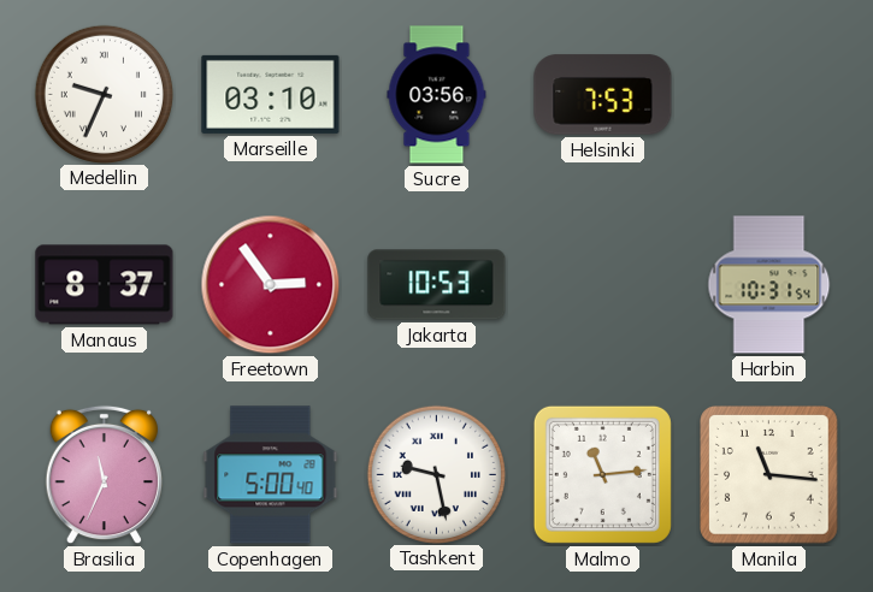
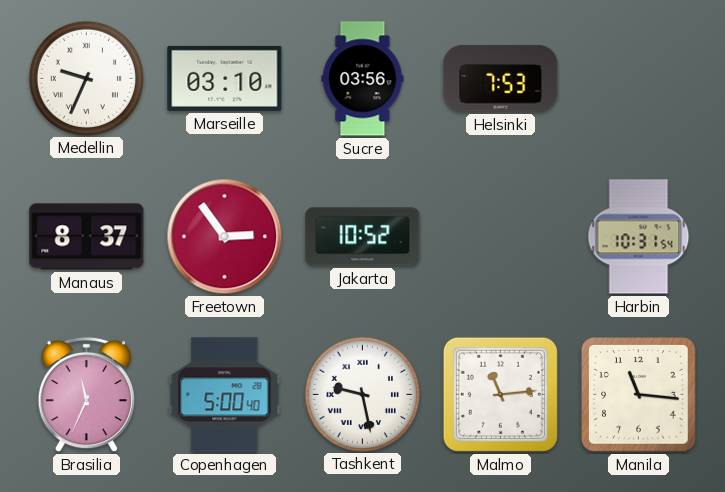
Jakarta: 10:53 -> 10:52 (363, 237)
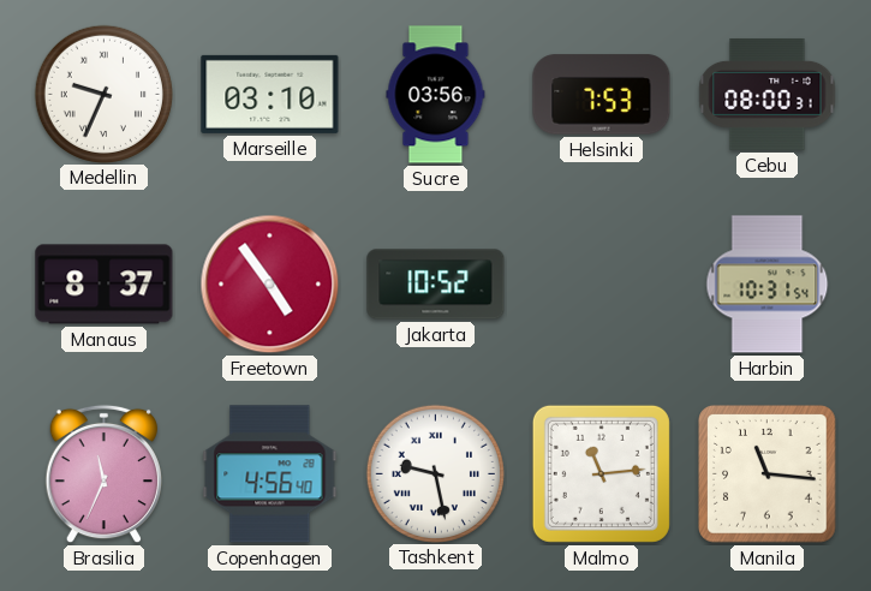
Cebu: none -> 08:00 (768, 94)
Freetown: 2:54 -> 4:54 (270, 285)
Copenhagen: 5:00 -> 4:56 (270, 474)
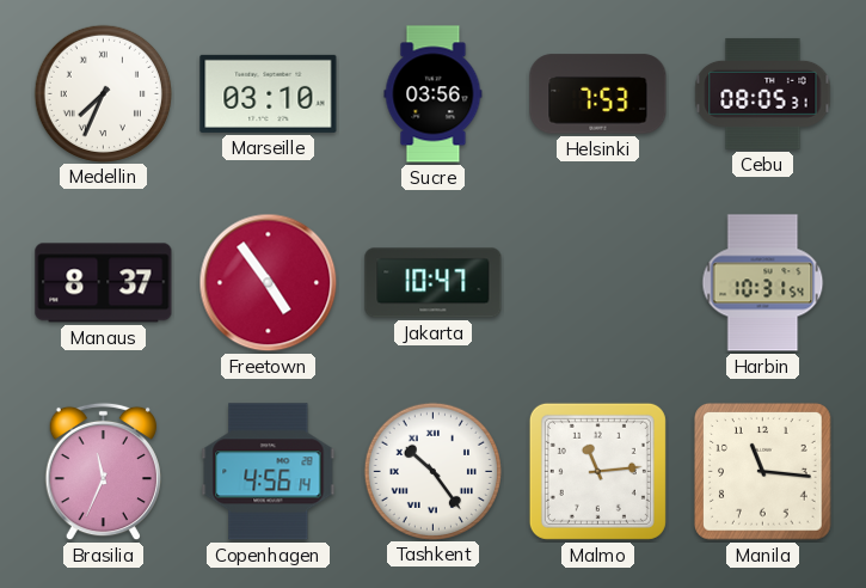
Medellin: 9:34 -> 7:34 (103, 93)
Cebu: 08:00 -> 08:05 (763, 93)
Jakarta: 10:52 -> 10:47 (434, 283)
Copenhagen: 4:56:40 -> 4:56:14 (269, 472)
Tashkent: 9:28 -> 10:24 (432, 471)
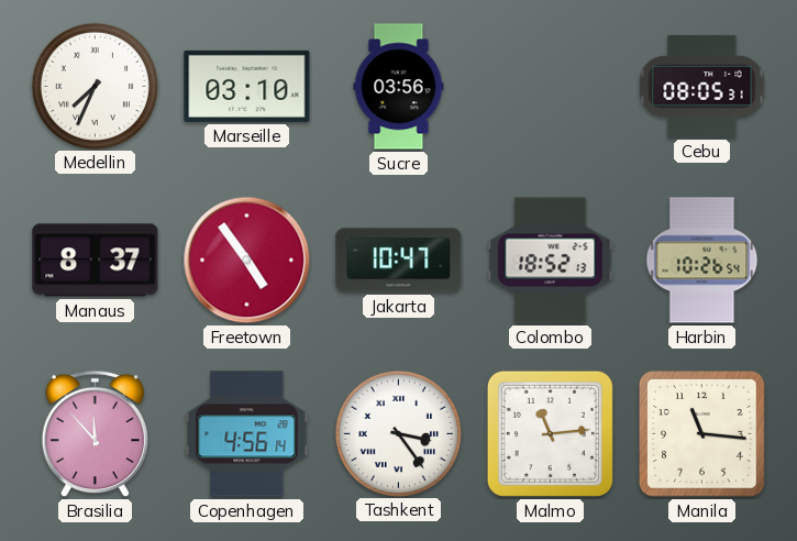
Helsinki: 7:53 -> none (598, 94)
Colombo: none -> 18:52 (551, 261)
Harbin: 10:31 -> 10:26 (702, 261)
Brasilia: 11:34 -> 11:53 (95, 434)
Tashkent: 10:24 -> 3:24 (398, 433)
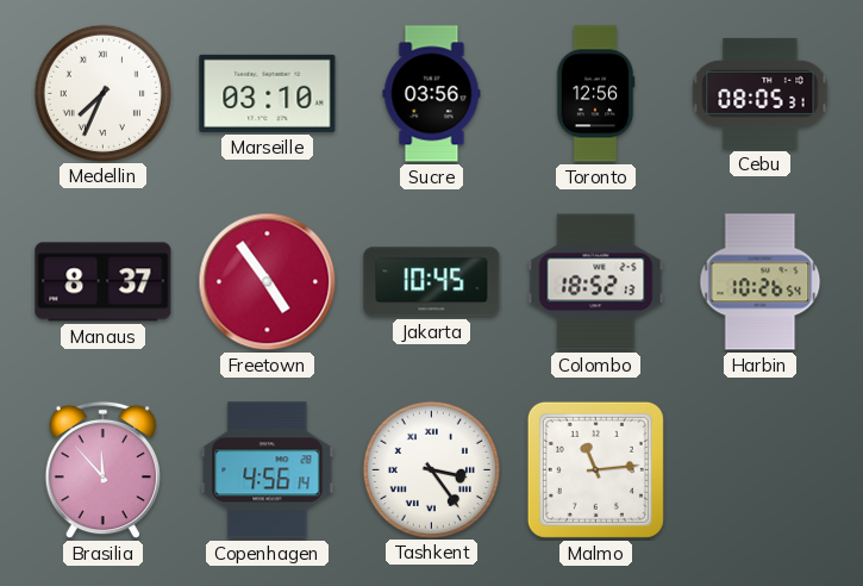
Toronto: none -> 12:56 (595, 94)
Jakarta: 10:47 -> 10:45 (432, 282)
Manila: 11:16 -> none (702, 434)
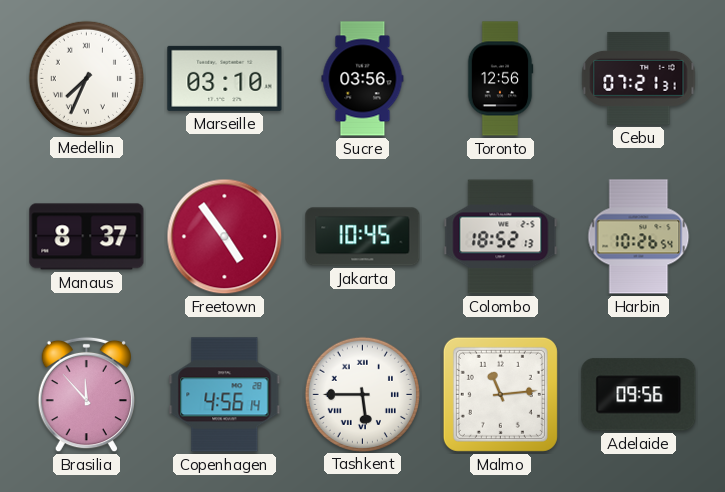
Cebu: 08:05 -> 07:21 (639, 78)
Tashkent: 3:24 -> 5:45 (362, 394)
Adelaide: none -> 09:56 (639, 395)
